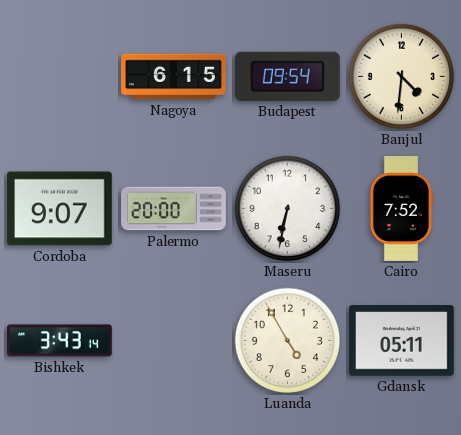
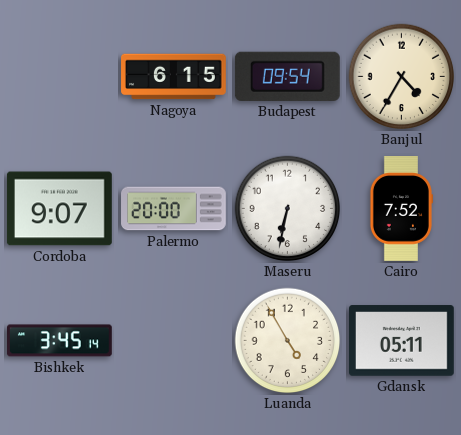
Banjul: 4:31 -> 4:35 (402, 77)
Bishkek: 3:43 -> 3:45 (60, 341)
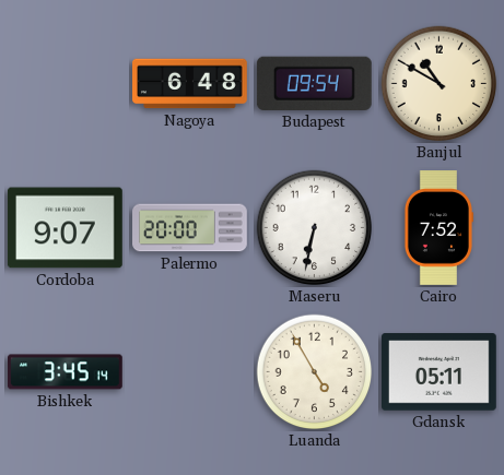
Nagoya: 6:15 -> 6:48 (190, 84)
Banjul: 4:35 -> 10:50 (439, 84)
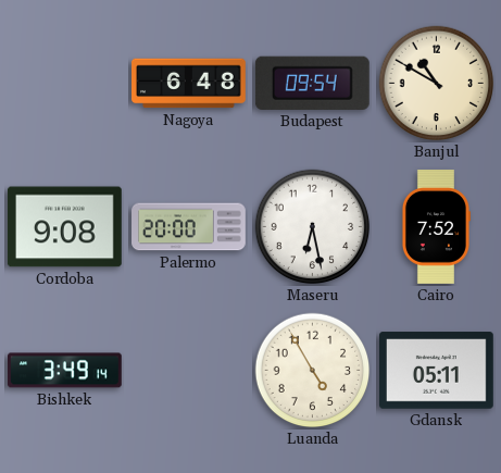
Cordoba: 9:07 -> 9:08 (64, 227)
Maseru: 6:32 -> 6:28 (313, 227)
Bishkek: 3:45 -> 3:49 (65, 371)
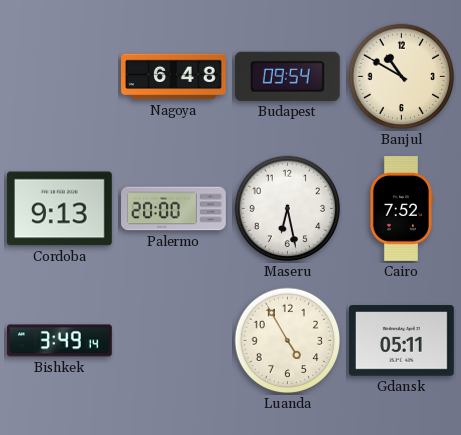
Cordoba: 9:08 -> 9:13 (59, 209)
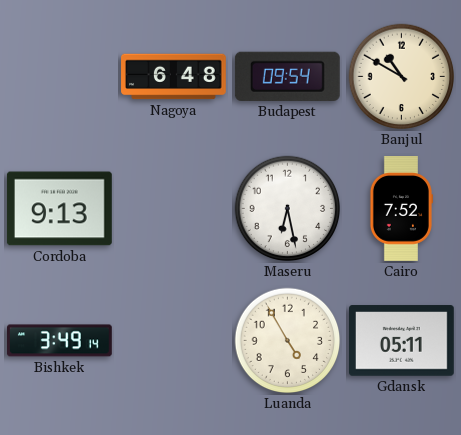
Palermo: 20:00 -> none (174, 209)
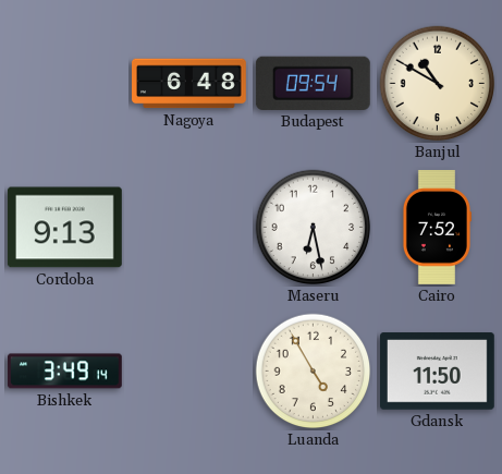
Gdansk: 05:11 -> 11:50 (438, 372)
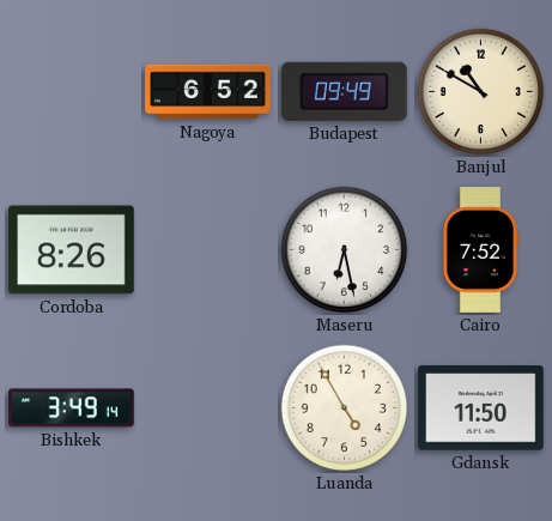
Nagoya: 6:48 -> 6:52 (208, 92)
Budapest: 09:54 -> 09:49 (344, 91)
Cordoba: 9:13 -> 8:26 (71, 250)
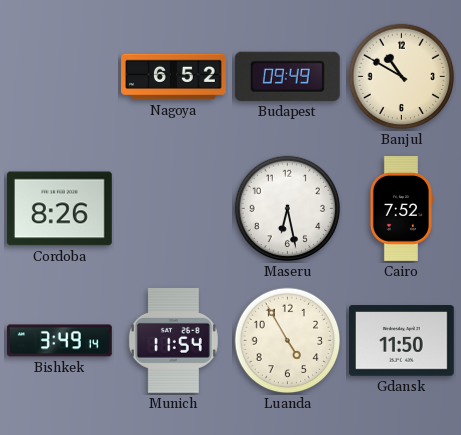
Munich: none -> 11:54 (173, 340)
